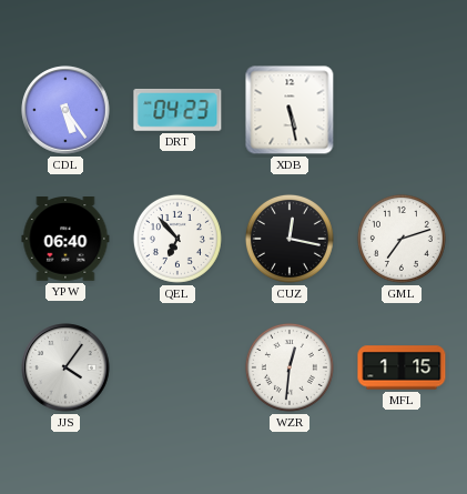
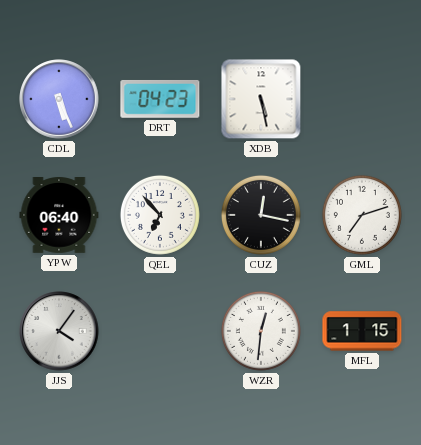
CDL: 5:24 -> 5:26 (59, 99)
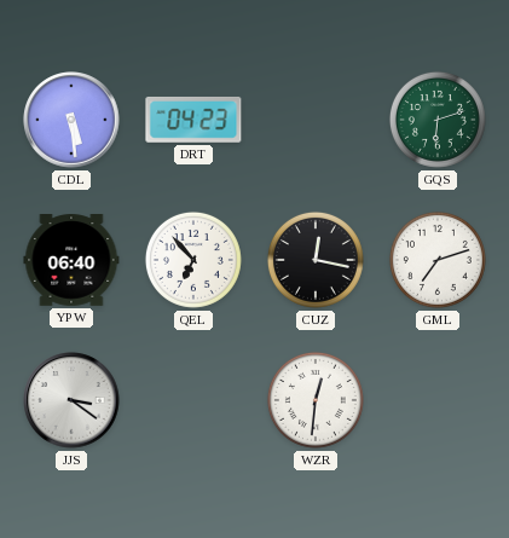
CDL: 5:26 -> 5:29 (71, 120)
XDB: 5:28 -> none (261, 99)
GQS: none -> 6:12 (438, 120)
JJS: 4:06 -> 3:21 (71, 400)
MFL: 1:15 -> none (362, 331)
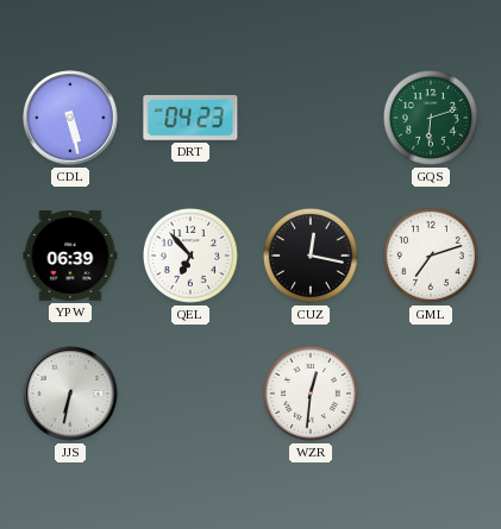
CDL: 5:29 -> 5:28 (70, 118)
YPW: 06:40 -> 06:39 (70, 257)
JJS: 3:21 -> 6:32 (70, 393)
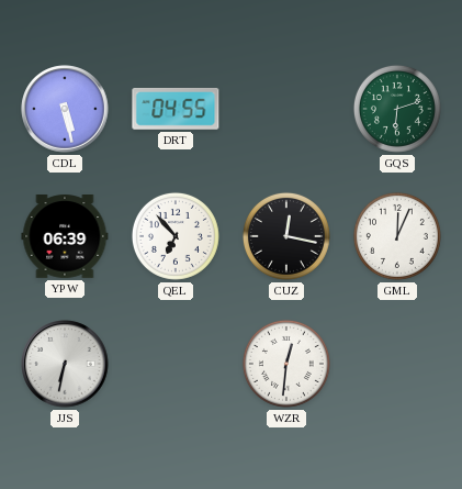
DRT: 04:23 -> 04:55 (176, 109)
GML: 7:12 -> 12:04 (397, 236)
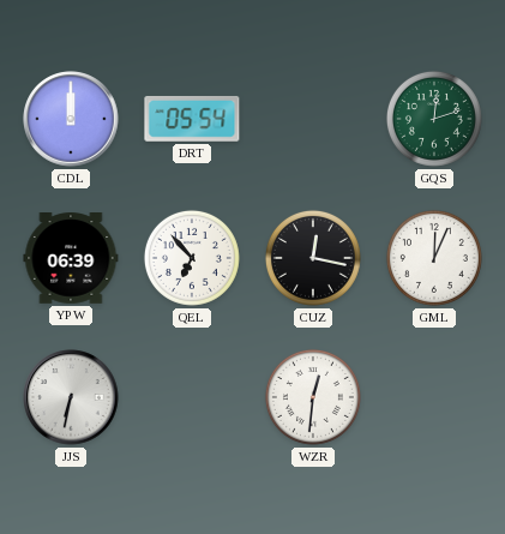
CDL: 5:28 -> 12:00 (71, 119)
DRT: 04:55 -> 05:54 (192, 119)
GQS: 6:12 -> 12:12 (434, 119)
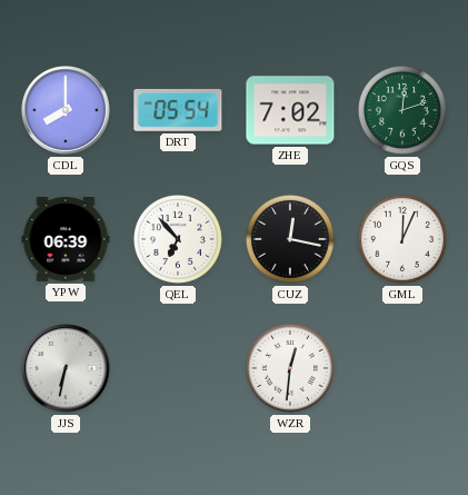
CDL: 12:00 -> 8:00 (66, 110)
ZHE: none -> 7:02 (290, 110)
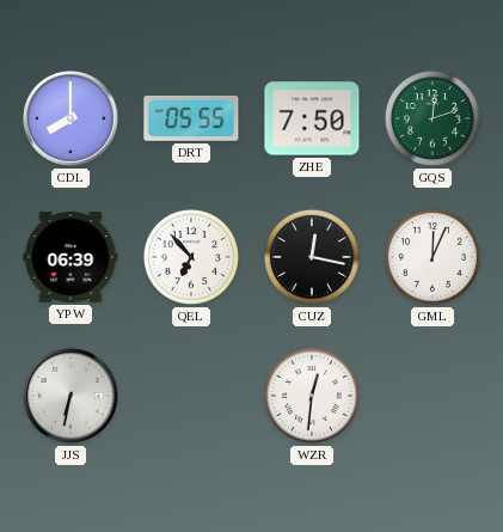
DRT: 05:54 -> 05:55 (191, 118)
ZHE: 7:02 -> 7:50 (312, 118)
